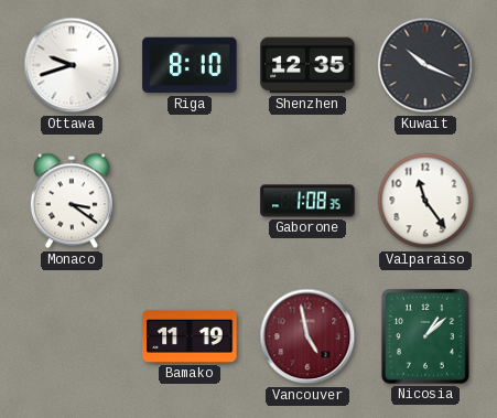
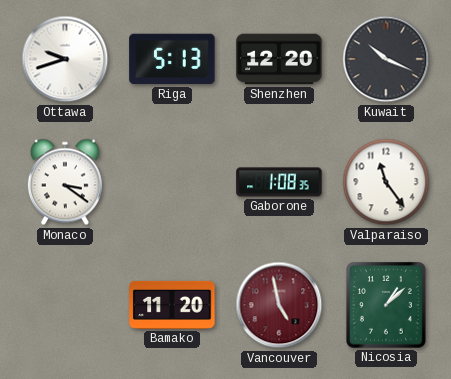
Riga: 8:10 -> 5:13 (172, 59)
Shenzhen: 12:35 -> 12:20 (279, 59)
Bamako: 11:19 -> 11:20 (172, 305)
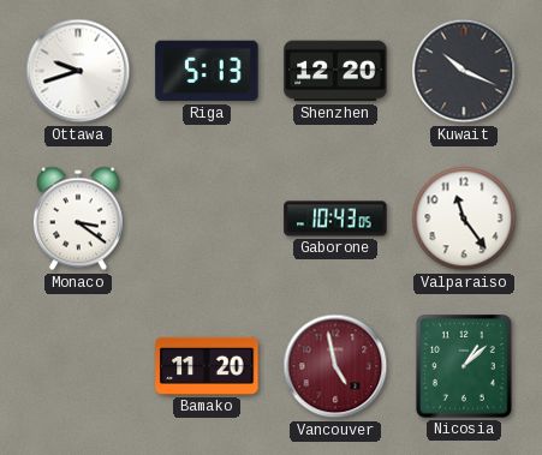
Gaborone: 1:08 -> 10:43 (335, 218)
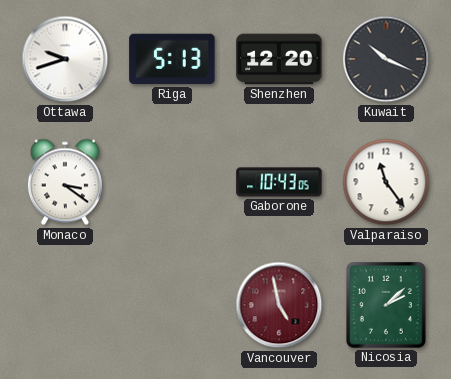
Bamako: 11:20 -> none (207, 366)
Nicosia: 1:08 -> 2:08 (387, 306)
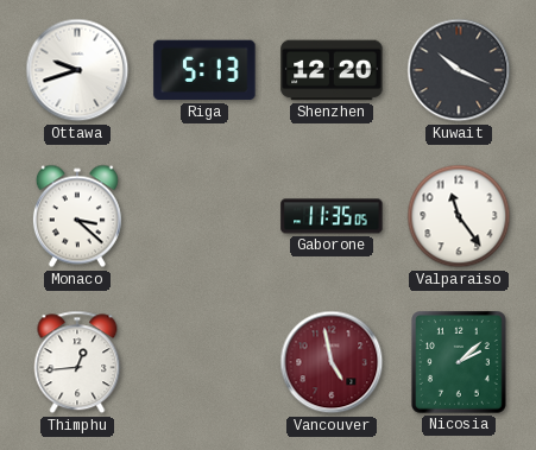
Monaco: 3:21 -> 3:22 (77, 216)
Gaborone: 10:43 -> 11:35 (332, 216)
Thimphu: none -> 12:44 (77, 362)
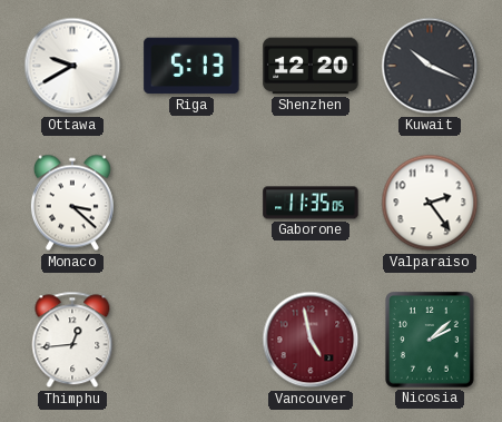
Ottawa: 9:42 -> 9:40 (72, 66)
Valparaiso: 11:24 -> 2:24 (430, 203)
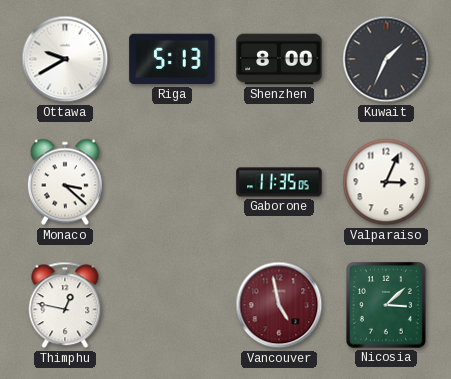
Shenzhen: 12:20 -> 8:00 (279, 59)
Kuwait: 10:19 -> 1:34 (386, 59)
Valparaiso: 2:24 -> 3:04 (386, 182)
Thimphu: 12:44 -> 12:47 (65, 305)
Nicosia: 2:08 -> 3:08 (387, 306)
